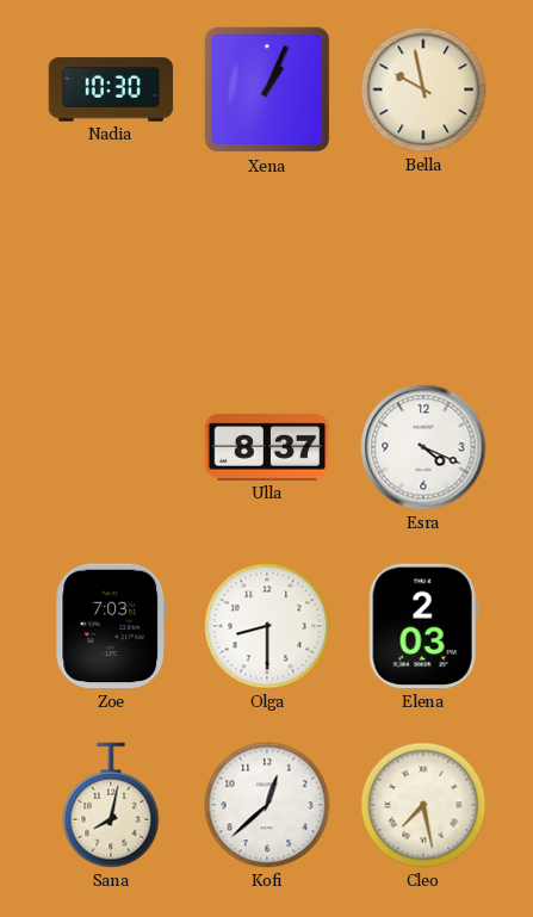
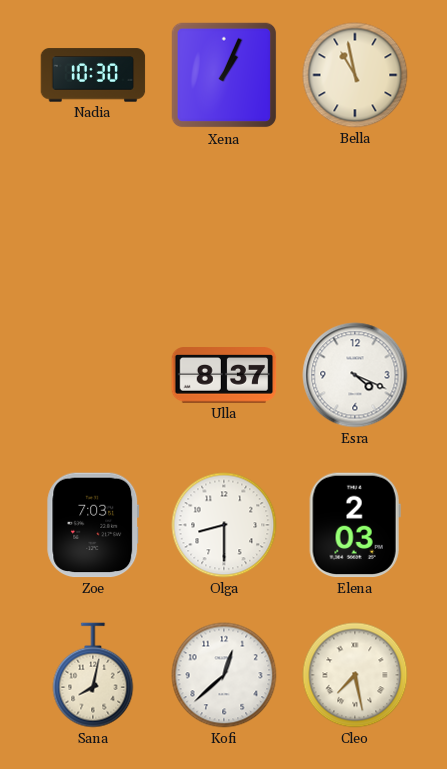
Bella: 9:58 -> 10:58 (355, 75)
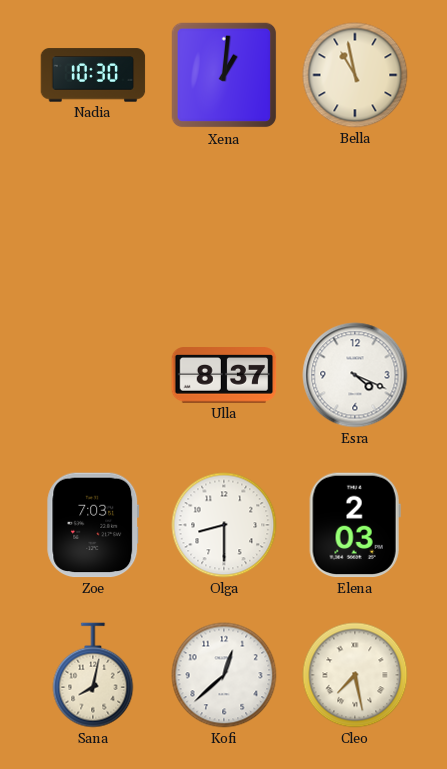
Xena: 1:04 -> 1:01 (224, 75)
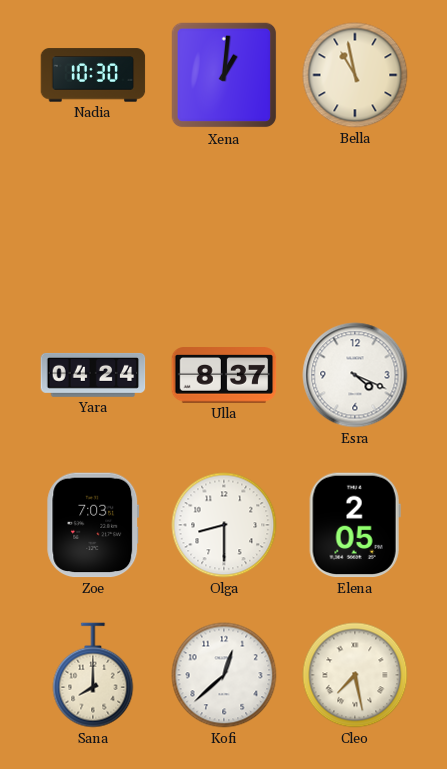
Yara: none -> 04:24 (93, 375)
Elena: 2:03 -> 2:05 (355, 525)
Sana: 8:02 -> 8:00 (93, 675)
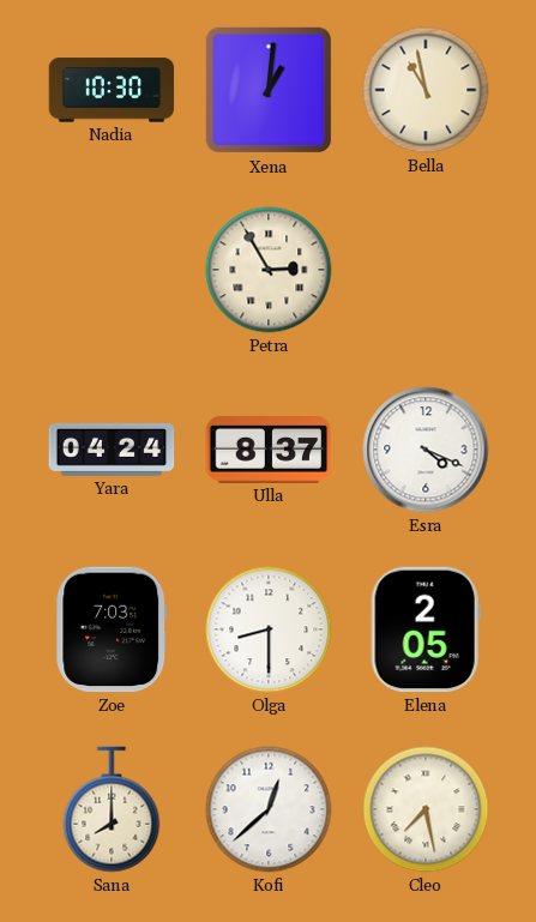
Petra: none -> 2:55 (269, 270)
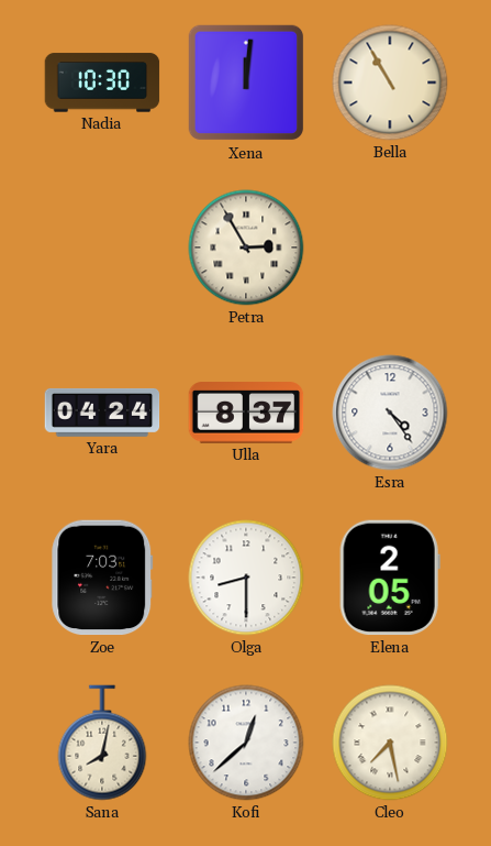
Xena: 1:01 -> 12:01 (246, 83)
Bella: 10:58 -> 10:55 (390, 83)
Esra: 4:19 -> 4:24 (390, 413)
Sana: 8:00 -> 8:02 (102, 743)
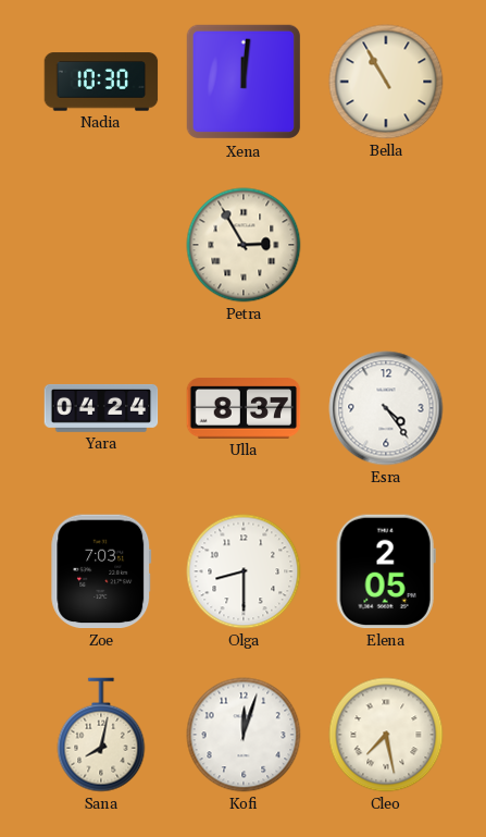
Kofi: 12:38 -> 12:03 (244, 735)
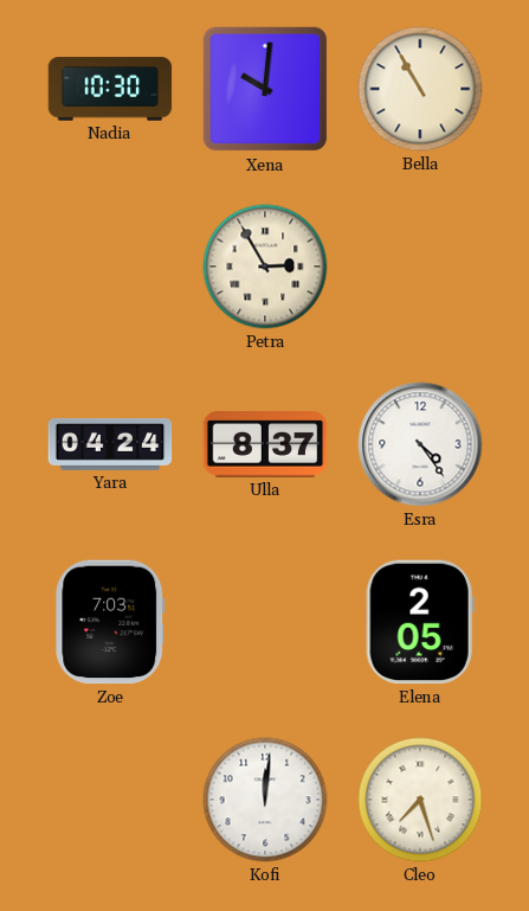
Xena: 12:01 -> 10:01 (265, 89)
Olga: 8:30 -> none (244, 571)
Sana: 8:02 -> none (101, 735)
Kofi: 12:03 -> 12:01 (265, 800)
Cleo: 7:28 -> 7:27 (420, 800)
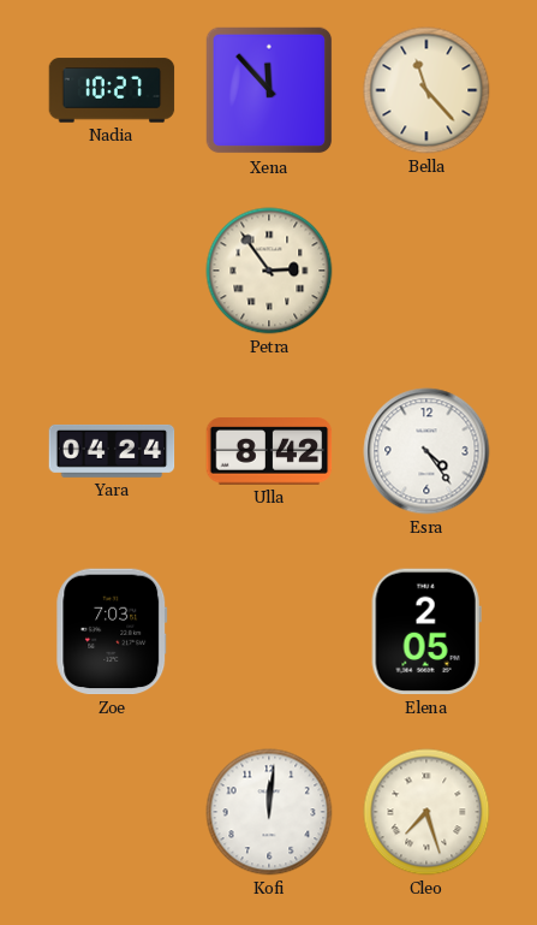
Nadia: 10:30 -> 10:27 (112, 90)
Xena: 10:01 -> 11:53 (269, 90)
Bella: 10:55 -> 11:23 (426, 90)
Petra: 2:55 -> 2:54 (269, 271)
Ulla: 8:37 -> 8:42 (269, 451)
